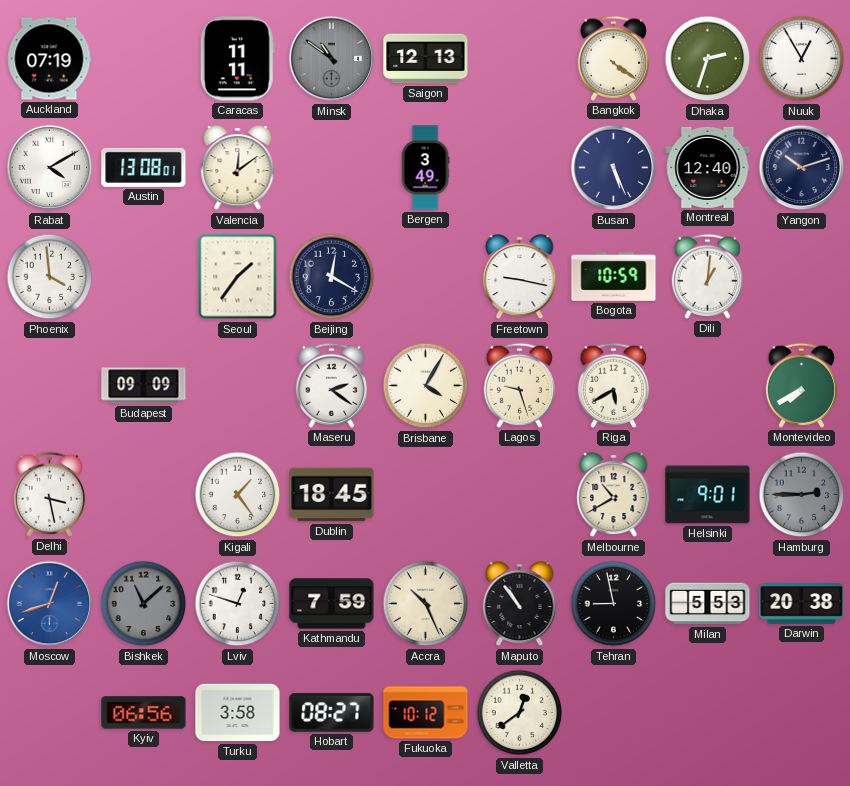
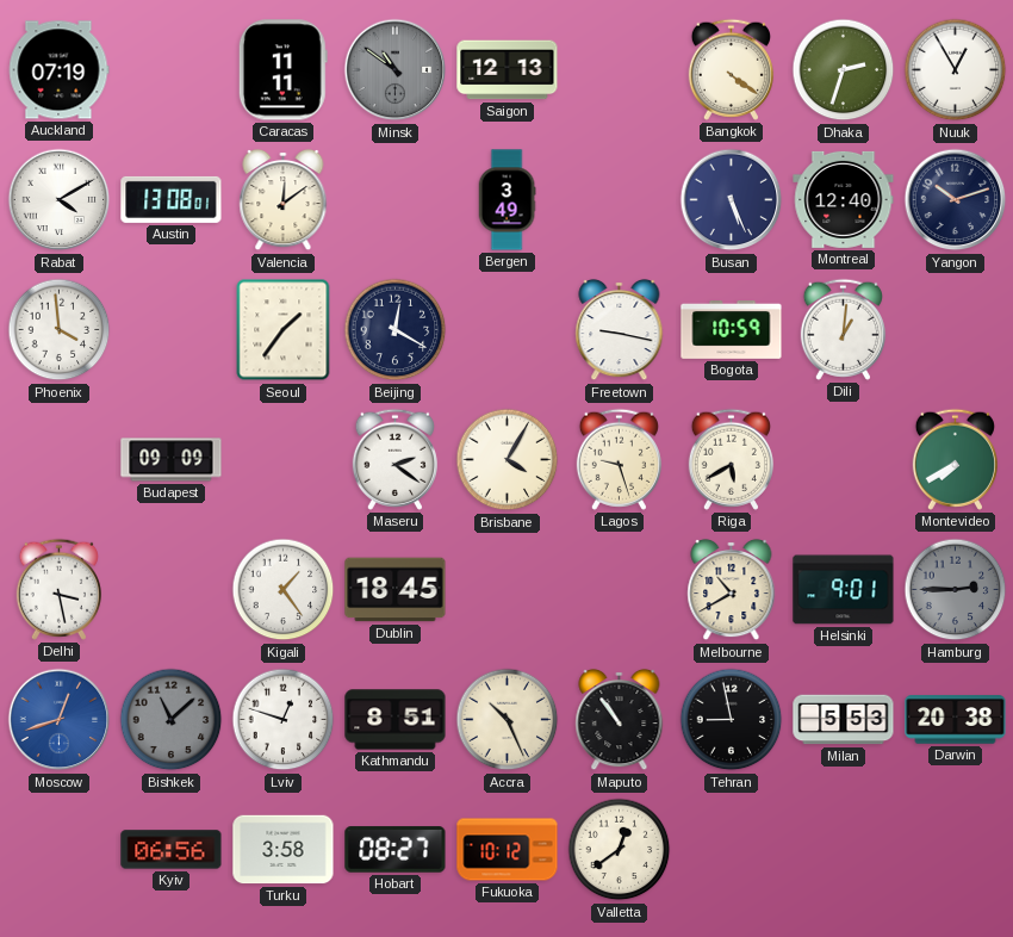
Kathmandu: 7:59 -> 8:51 (396, 720)
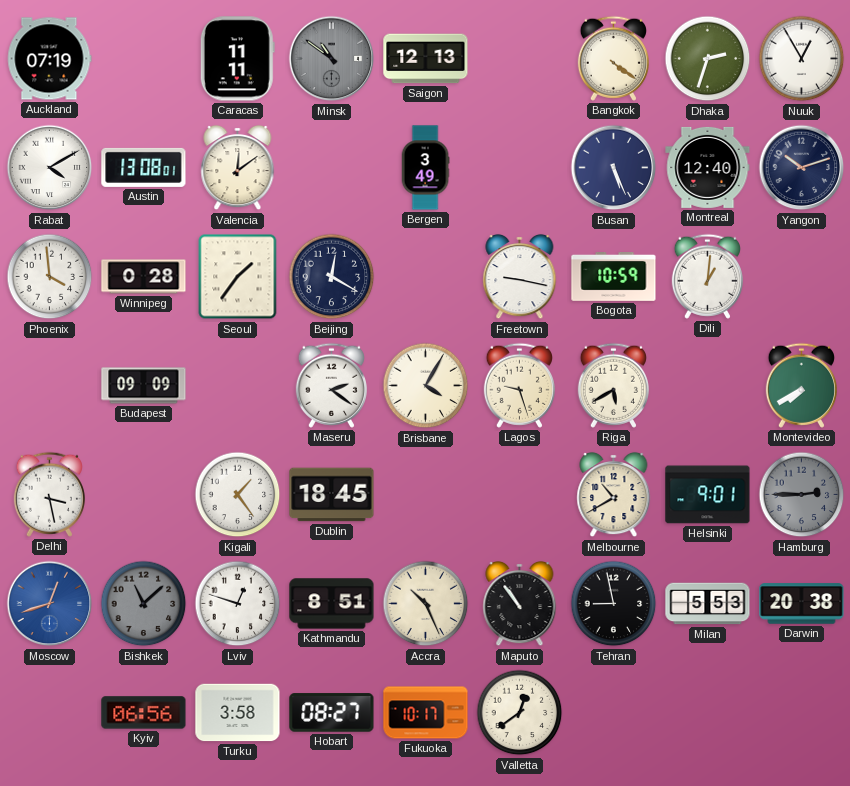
Winnipeg: none -> 0:28 (144, 277)
Fukuoka: 10:12 -> 10:17 (426, 713)
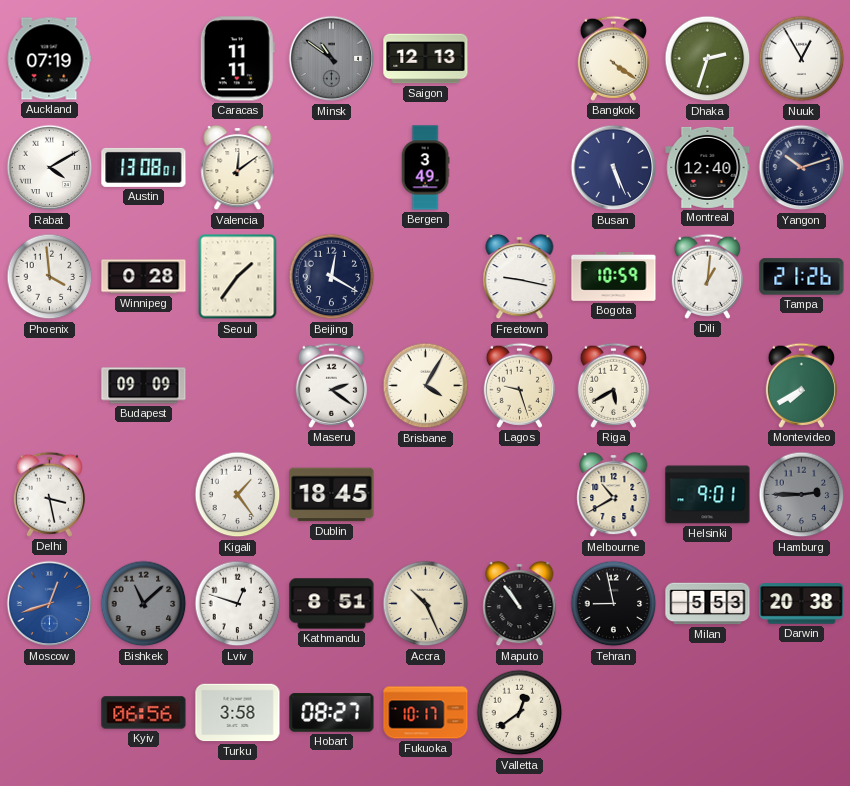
Tampa: none -> 21:26 (802, 277)
